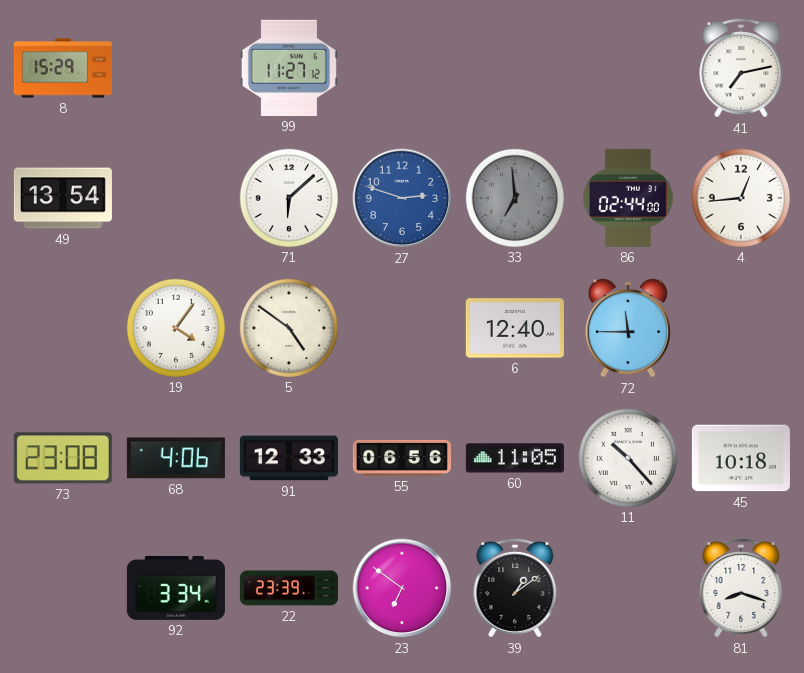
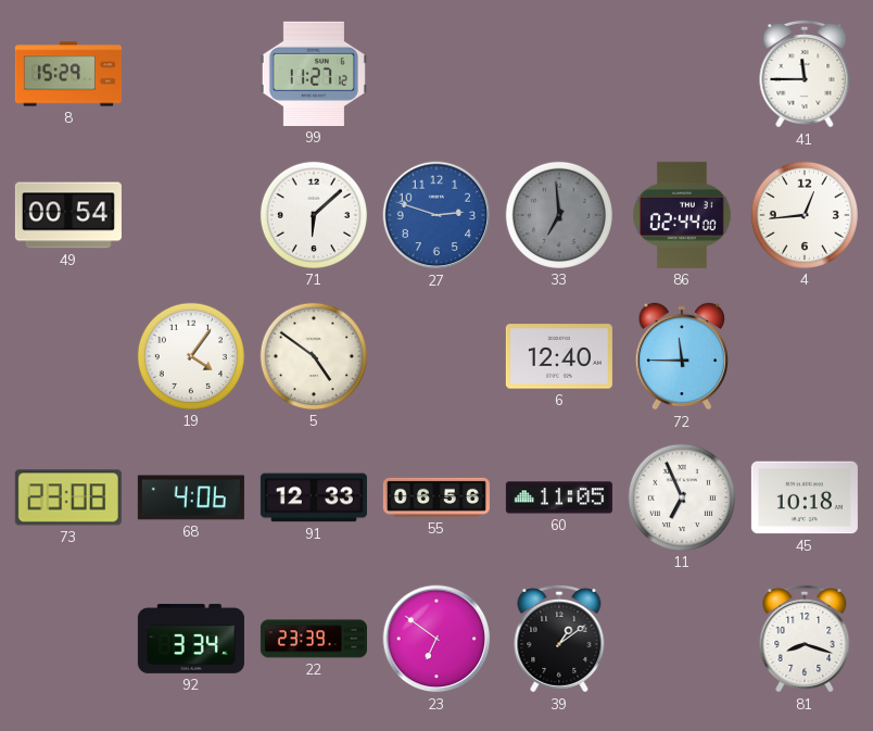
41: 7:13 -> 11:45 (805, 74)
49: 13:54 -> 00:54 (68, 215)
11: 10:23 -> 6:56 (682, 497)
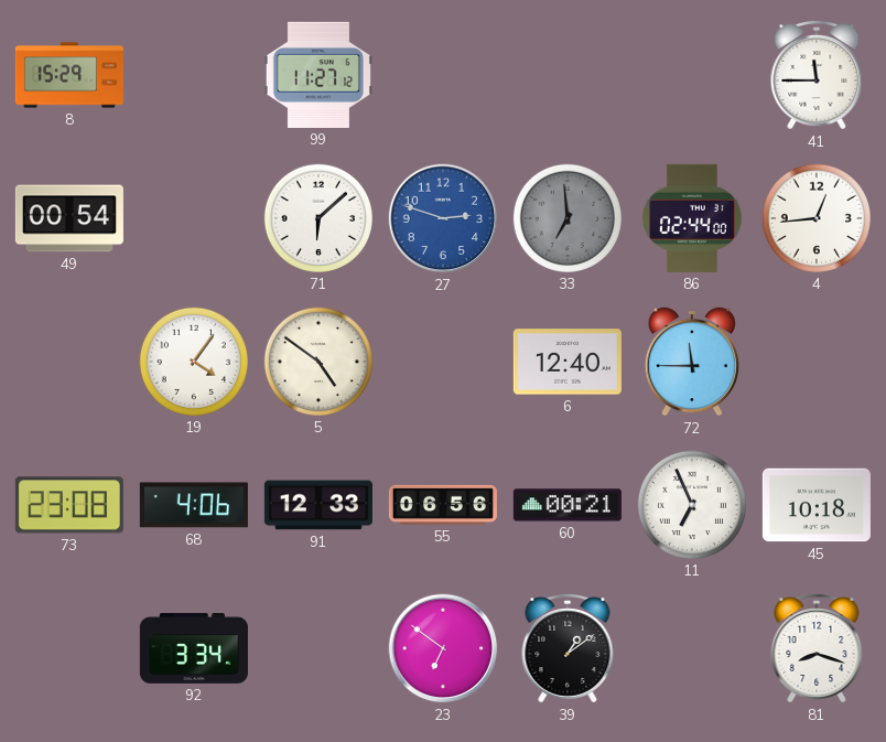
60: 11:05 -> 00:21 (568, 505)
22: 23:39 -> none (314, 639)
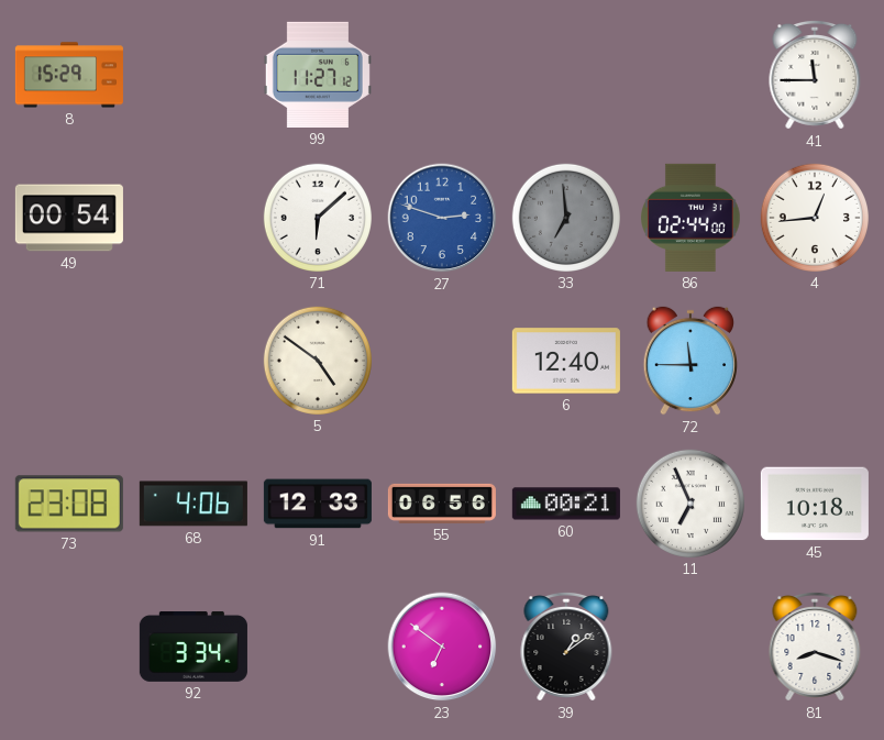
19: 4:06 -> none (194, 362)
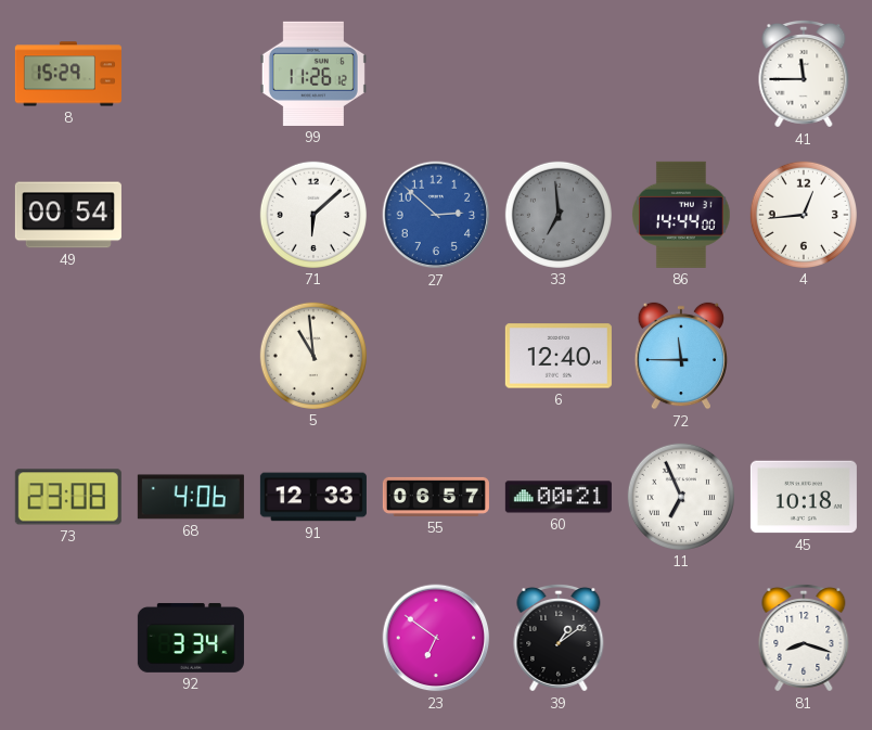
99: 11:27 -> 11:26 (313, 74)
27: 2:48 -> 2:52 (436, 215)
86: 02:44 -> 14:44 (682, 215)
5: 4:51 -> 10:59 (313, 356)
55: 06:56 -> 06:57 (436, 497)
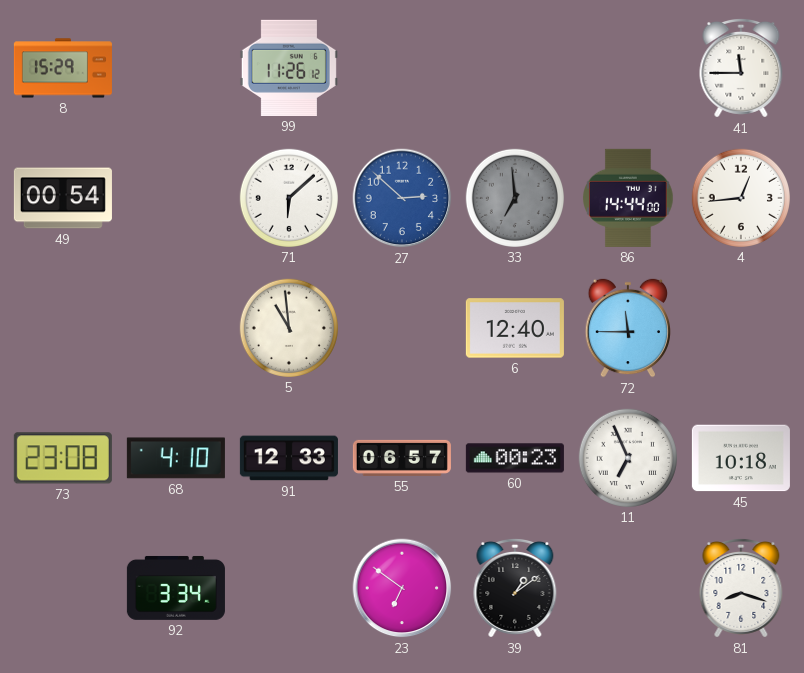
68: 4:06 -> 4:10 (176, 458)
60: 00:21 -> 00:23 (515, 458)
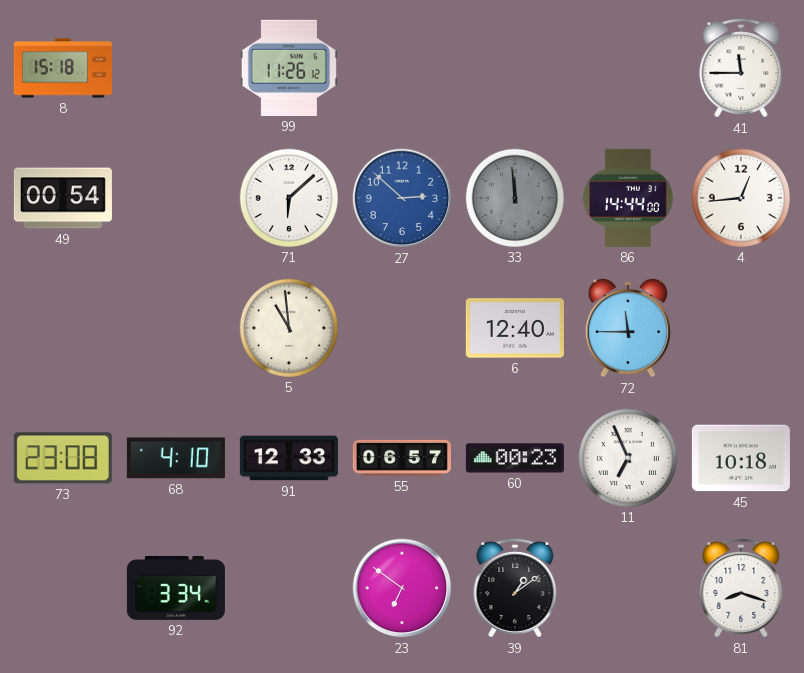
8: 15:29 -> 15:18 (63, 68)
33: 6:59 -> 11:59 (515, 198)
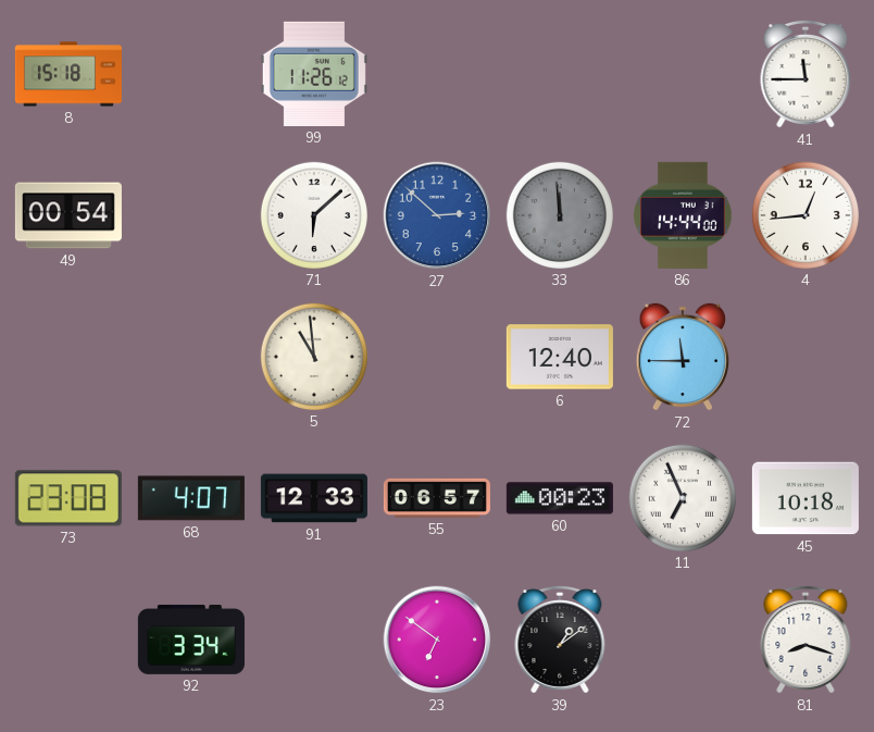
68: 4:10 -> 4:07 (191, 498)
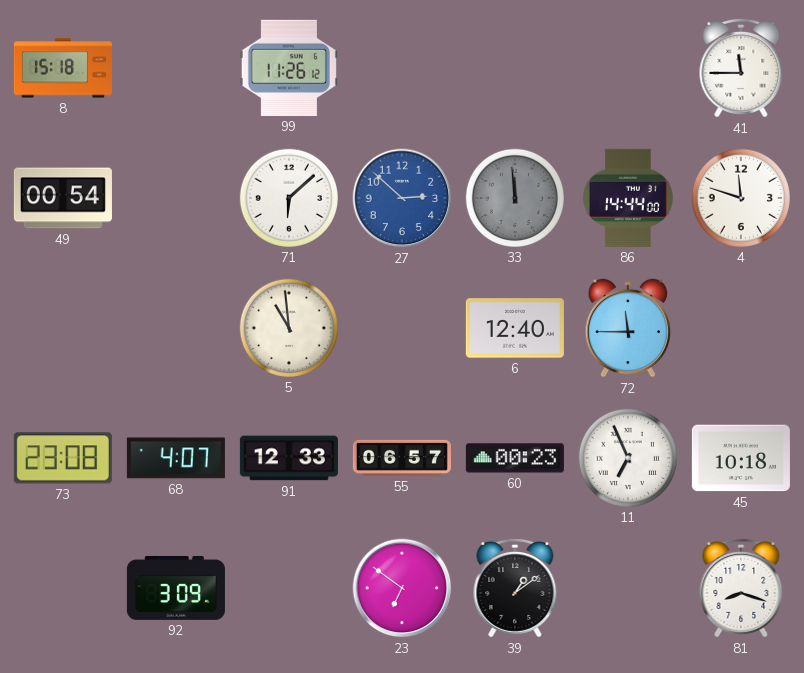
4: 12:44 -> 11:48 (741, 198)
92: 3:34 -> 3:09 (176, 588)
